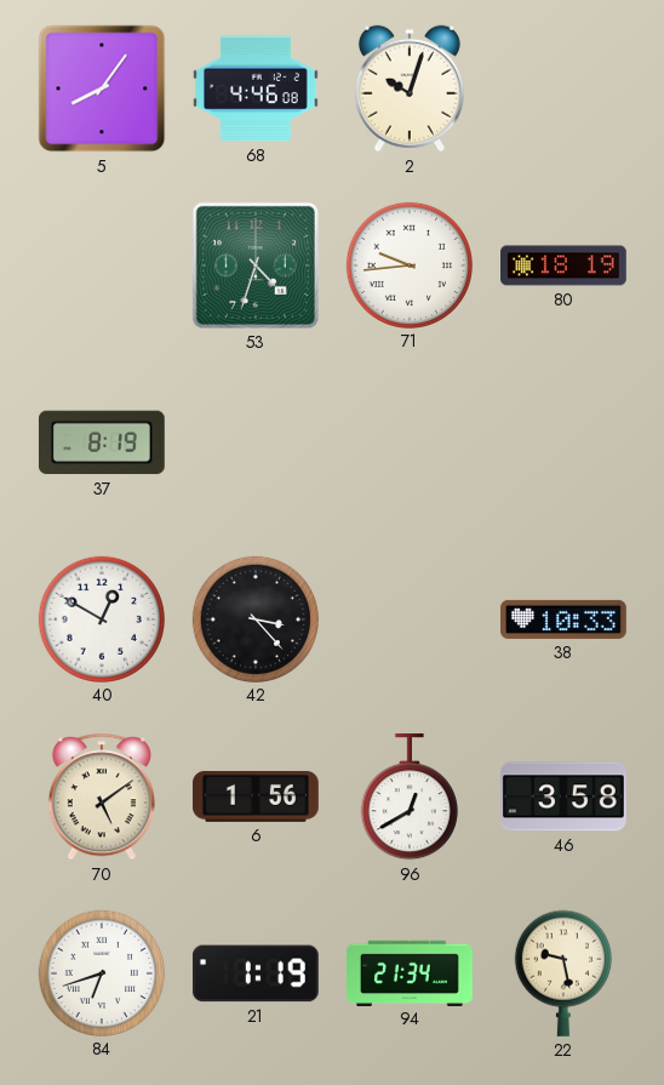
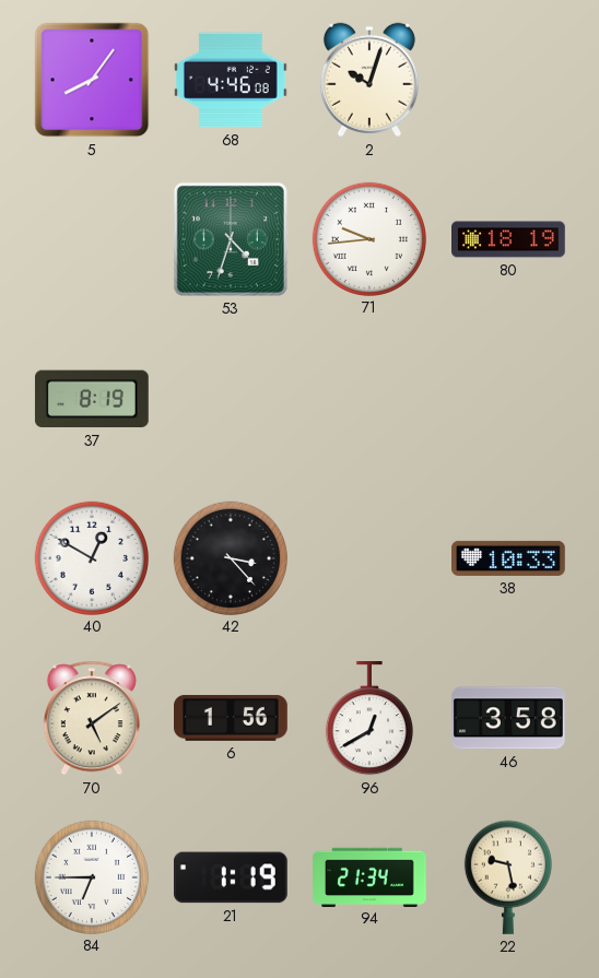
84: 6:42 -> 6:45 (91, 876)
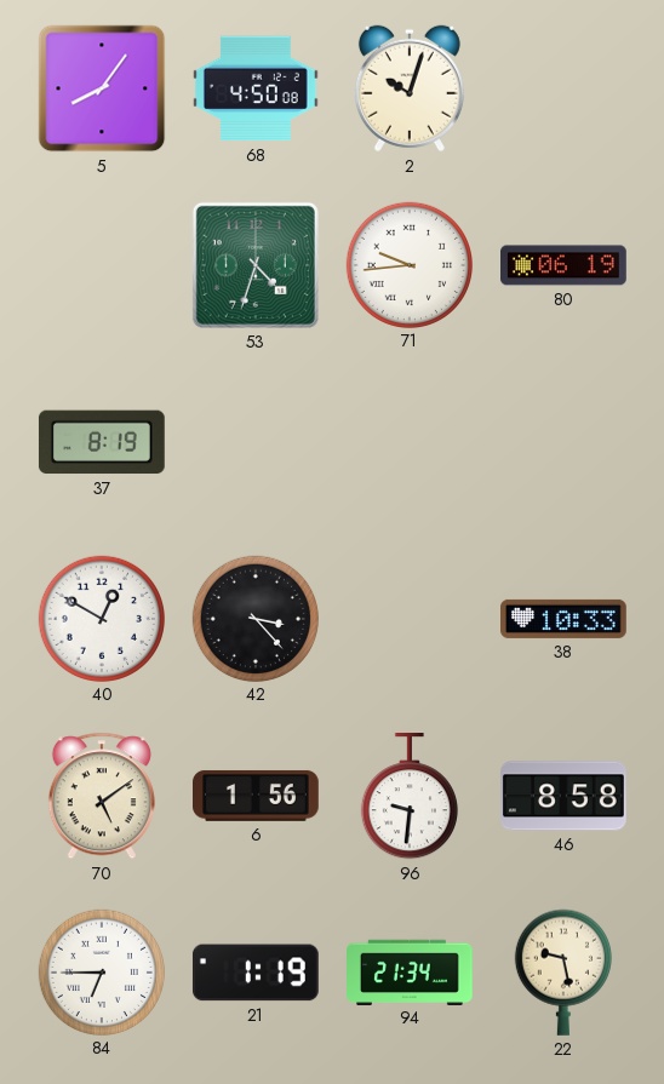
68: 4:46 -> 4:50 (256, 88)
80: 18:19 -> 06:19 (565, 265)
96: 12:40 -> 9:31 (410, 797)
46: 3:58 -> 8:58 (565, 796)
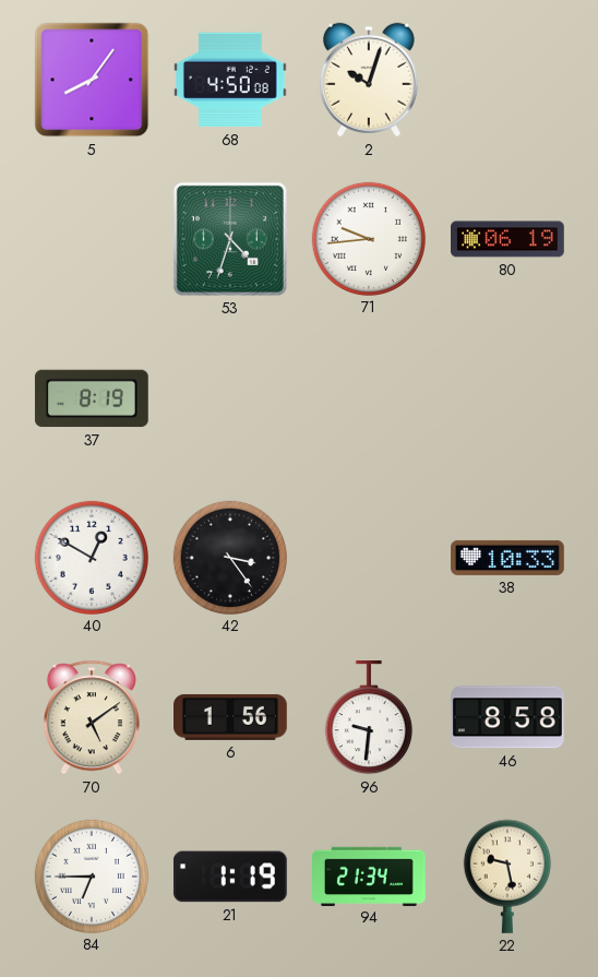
42: 3:23 -> 3:24 (229, 557)
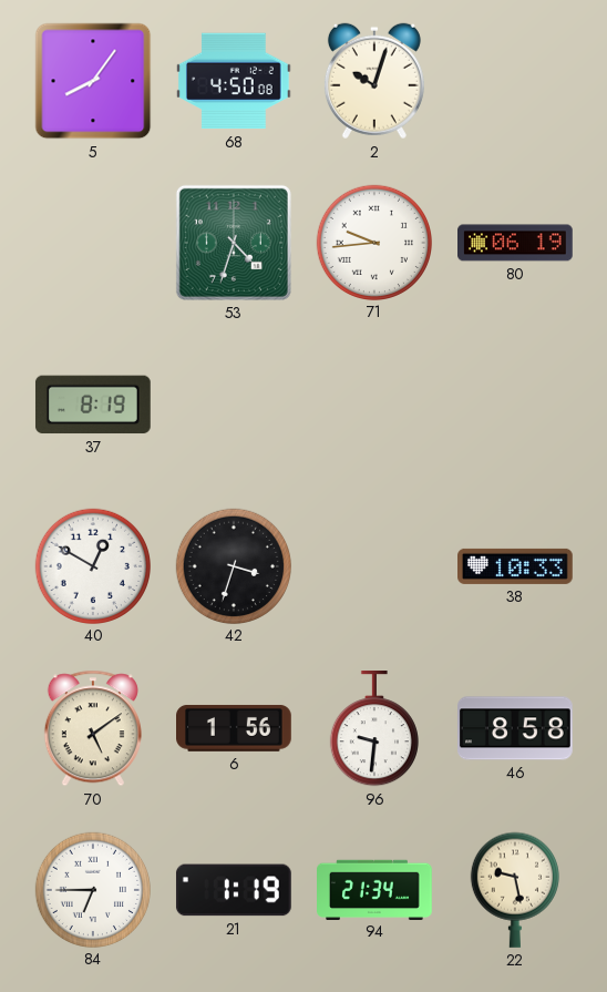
42: 3:24 -> 3:33 (233, 565)
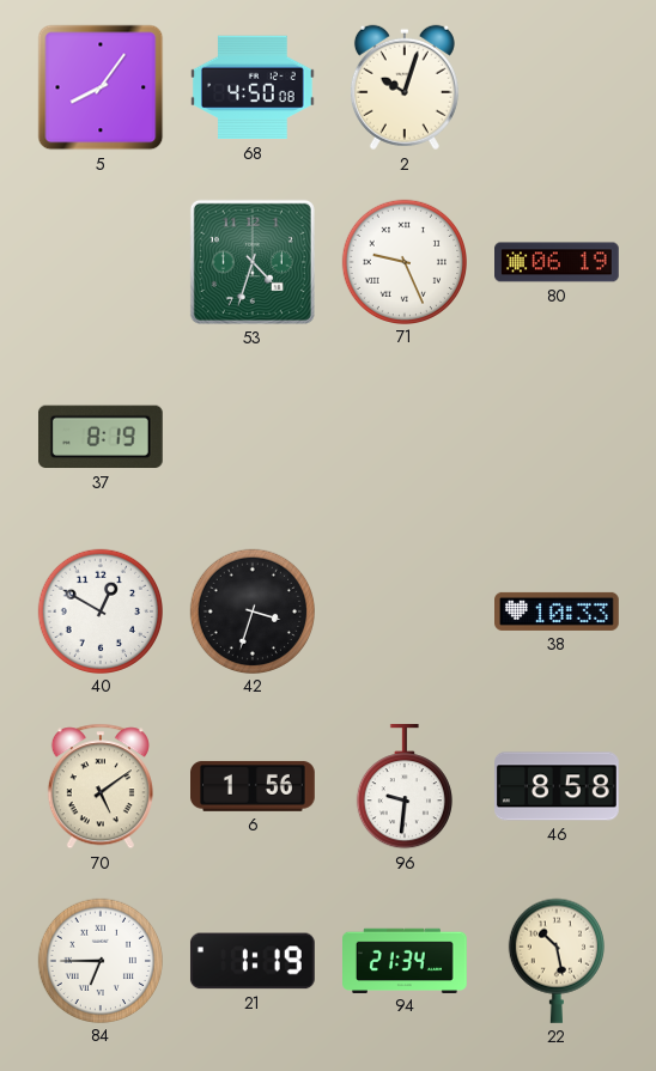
71: 9:44 -> 9:26 (403, 261)
22: 9:28 -> 10:28 (557, 961)
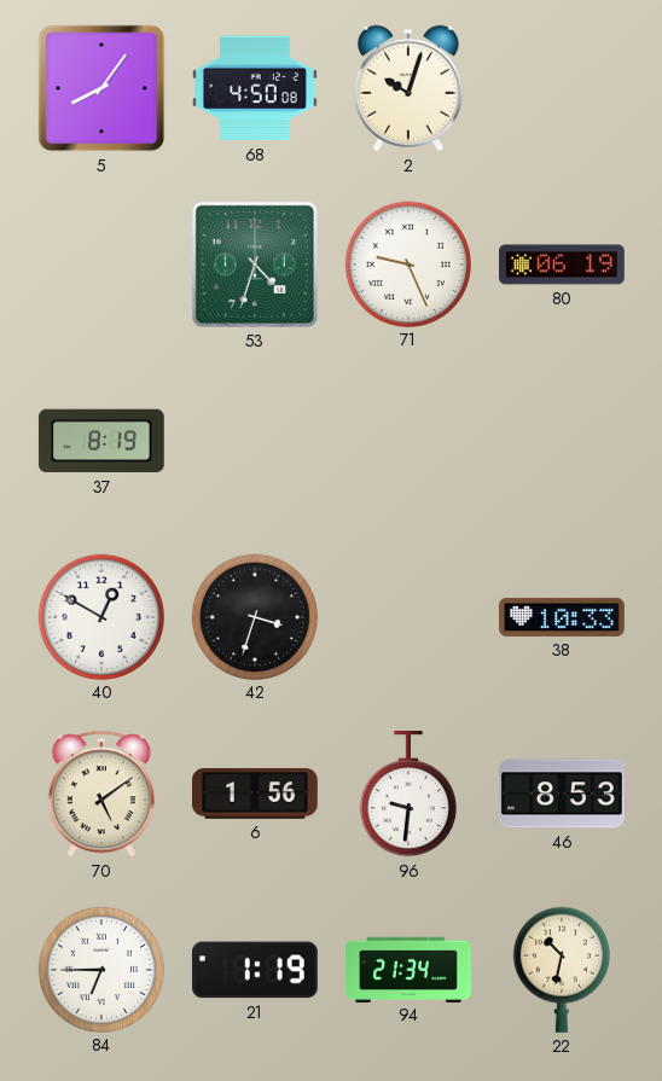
46: 8:58 -> 8:53 (563, 794)
22: 10:28 -> 10:32 (562, 970)
